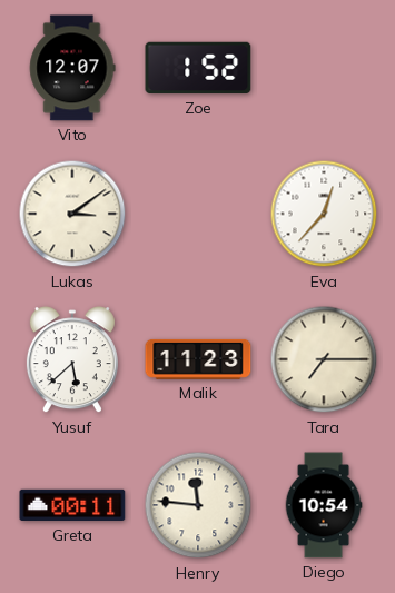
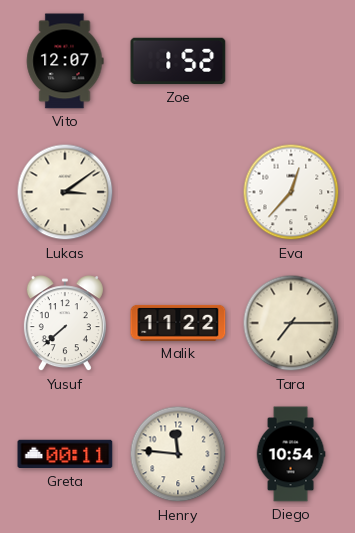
Yusuf: 5:38 -> 7:38 (65, 324)
Malik: 11:23 -> 11:22 (178, 323)
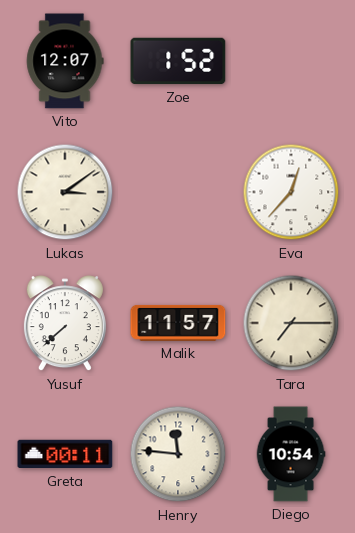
Malik: 11:22 -> 11:57 (178, 323)
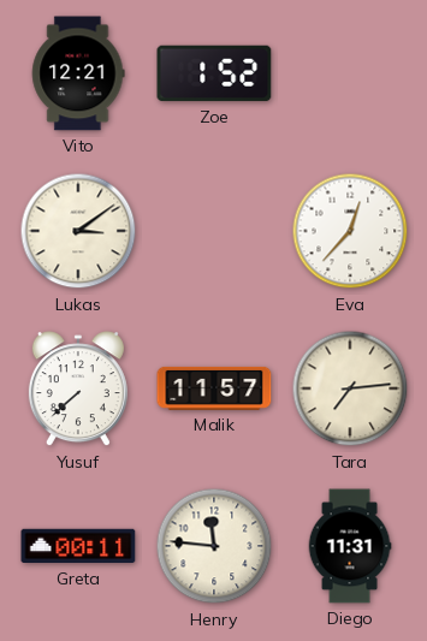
Vito: 12:07 -> 12:21 (78, 73)
Tara: 7:15 -> 7:14 (350, 388)
Diego: 10:54 -> 11:31 (350, 546)
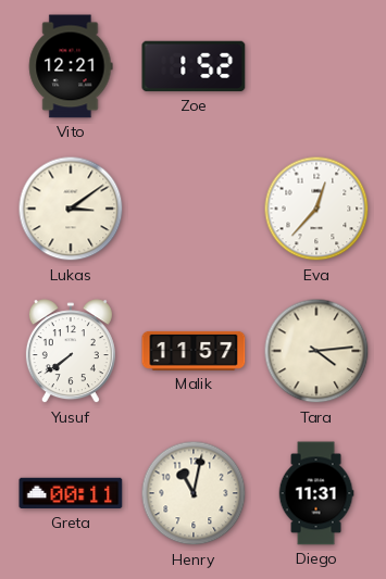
Yusuf: 7:38 -> 7:39 (71, 352)
Tara: 7:14 -> 4:14 (316, 351)
Henry: 11:46 -> 11:02 (194, 493)
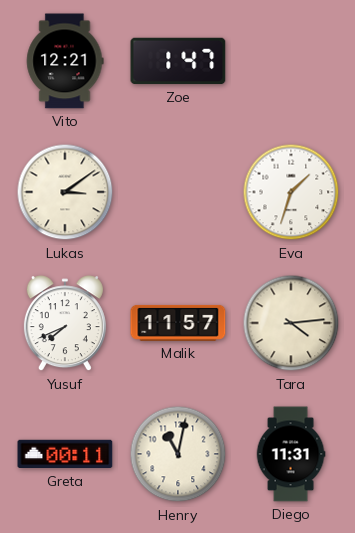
Zoe: 1:52 -> 1:47 (178, 61)
Eva: 12:37 -> 1:33 (291, 192)
Yusuf: 7:39 -> 7:41 (65, 324)
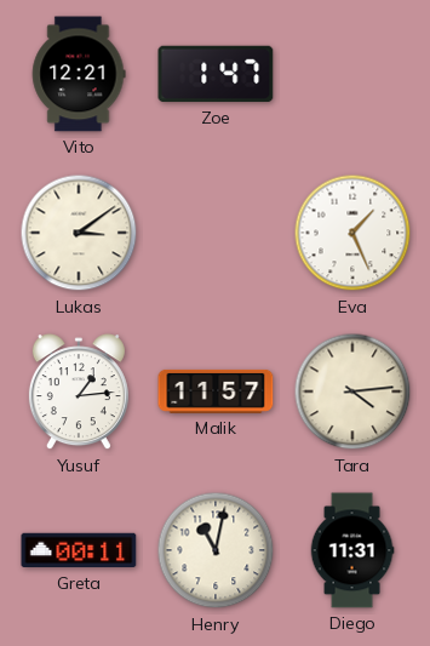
Eva: 1:33 -> 1:26 (352, 233)
Yusuf: 7:41 -> 1:14 (79, 393)
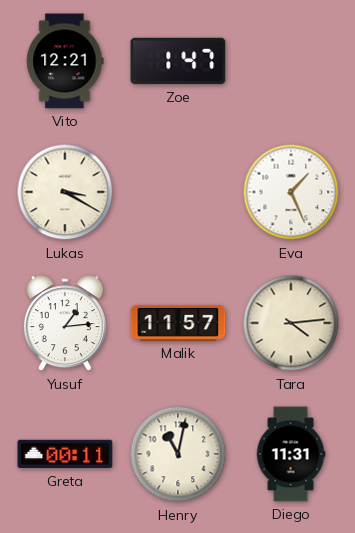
Lukas: 3:09 -> 3:20 (65, 192)
